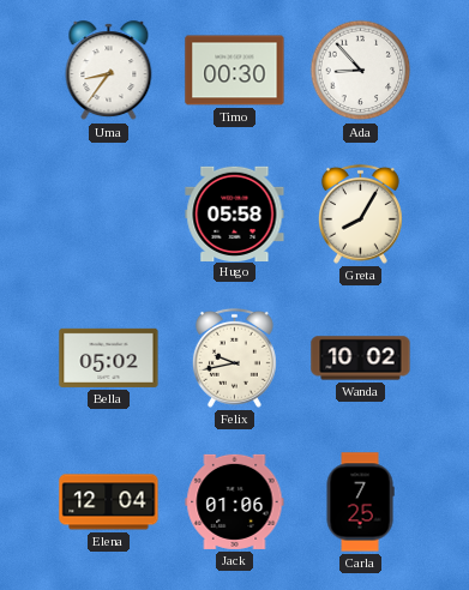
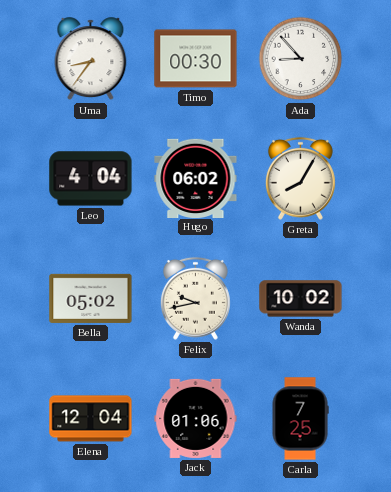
Leo: none -> 4:04 (91, 179)
Hugo: 05:58 -> 06:02 (196, 178)
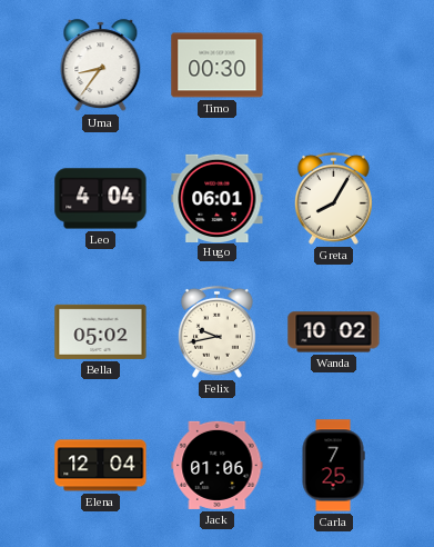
Ada: 8:53 -> none (301, 59)
Hugo: 06:02 -> 06:01 (218, 198)
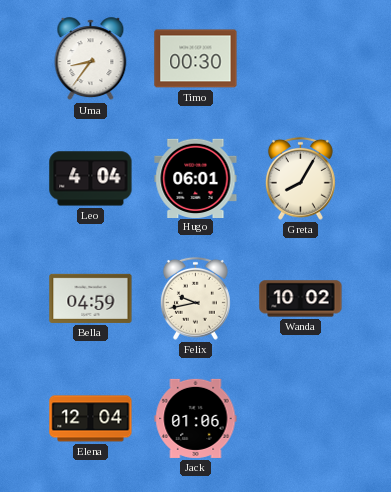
Bella: 05:02 -> 04:59 (91, 298)
Carla: 7:25 -> none (333, 466)
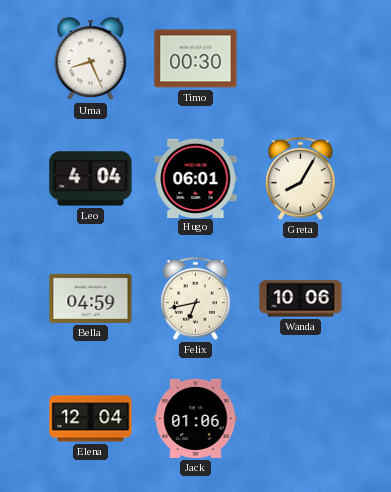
Uma: 8:36 -> 8:26 (91, 59)
Felix: 9:43 -> 6:43 (195, 298)
Wanda: 10:02 -> 10:06 (301, 299)
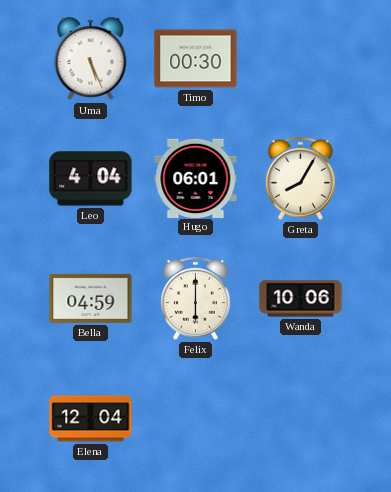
Uma: 8:26 -> 5:26 (91, 59)
Felix: 6:43 -> 6:00 (195, 298)
Jack: 01:06 -> none (196, 418)
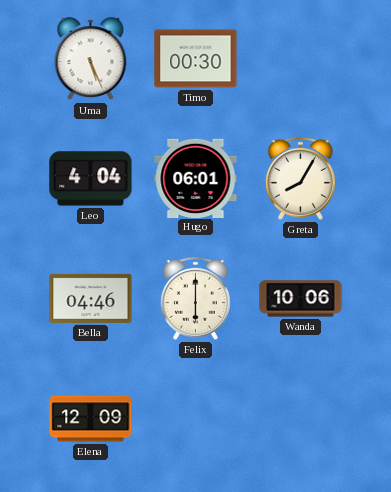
Bella: 04:59 -> 04:46 (91, 298)
Elena: 12:04 -> 12:09 (91, 419)
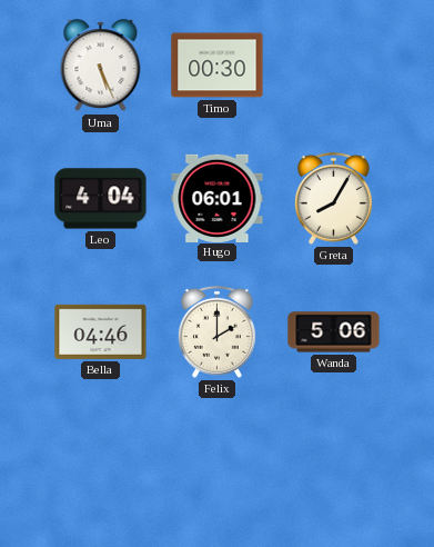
Felix: 6:00 -> 2:00 (216, 331)
Wanda: 10:06 -> 5:06 (334, 332)
Elena: 12:09 -> none (91, 419)
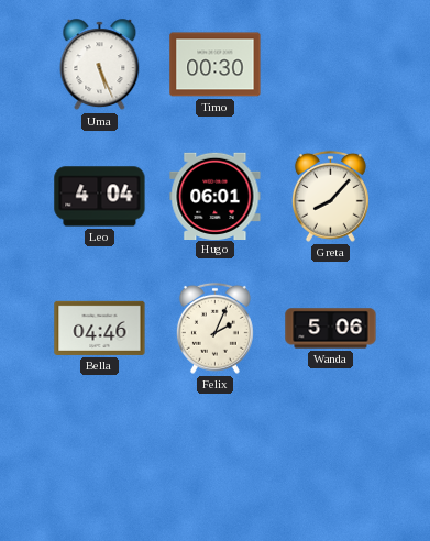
Greta: 8:05 -> 8:07 (330, 196)
Felix: 2:00 -> 2:04 (214, 328)
